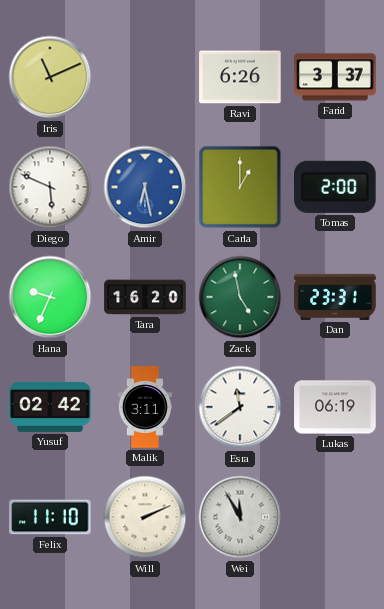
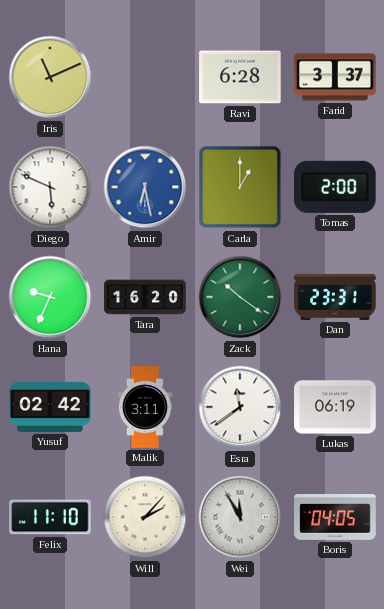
Ravi: 6:26 -> 6:28 (240, 77)
Zack: 4:58 -> 10:21 (240, 297)
Will: 2:11 -> 2:07 (145, 517)
Boris: none -> 04:05 (335, 518)
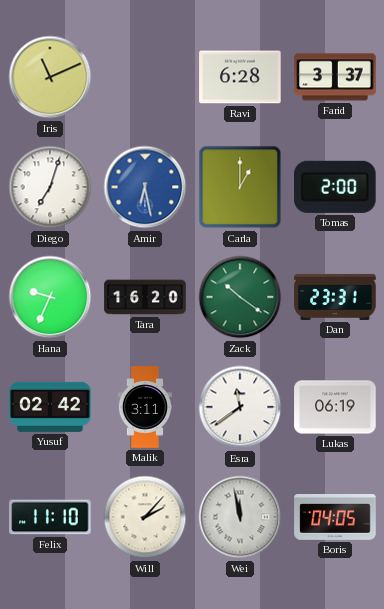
Diego: 5:49 -> 7:03 (50, 187)
Wei: 11:55 -> 11:58 (240, 517)
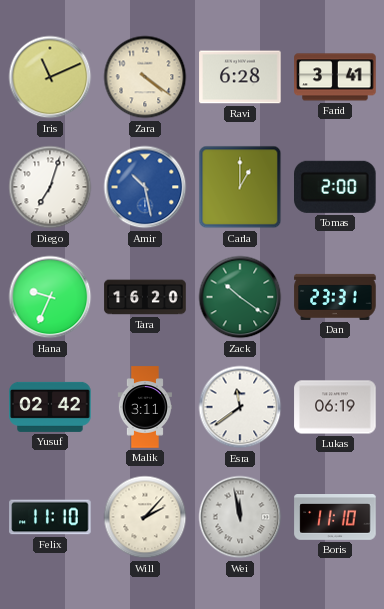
Zara: none -> 4:21 (145, 77)
Farid: 3:37 -> 3:41 (335, 77)
Amir: 6:28 -> 10:28 (145, 187)
Boris: 04:05 -> 11:10 (335, 518)
